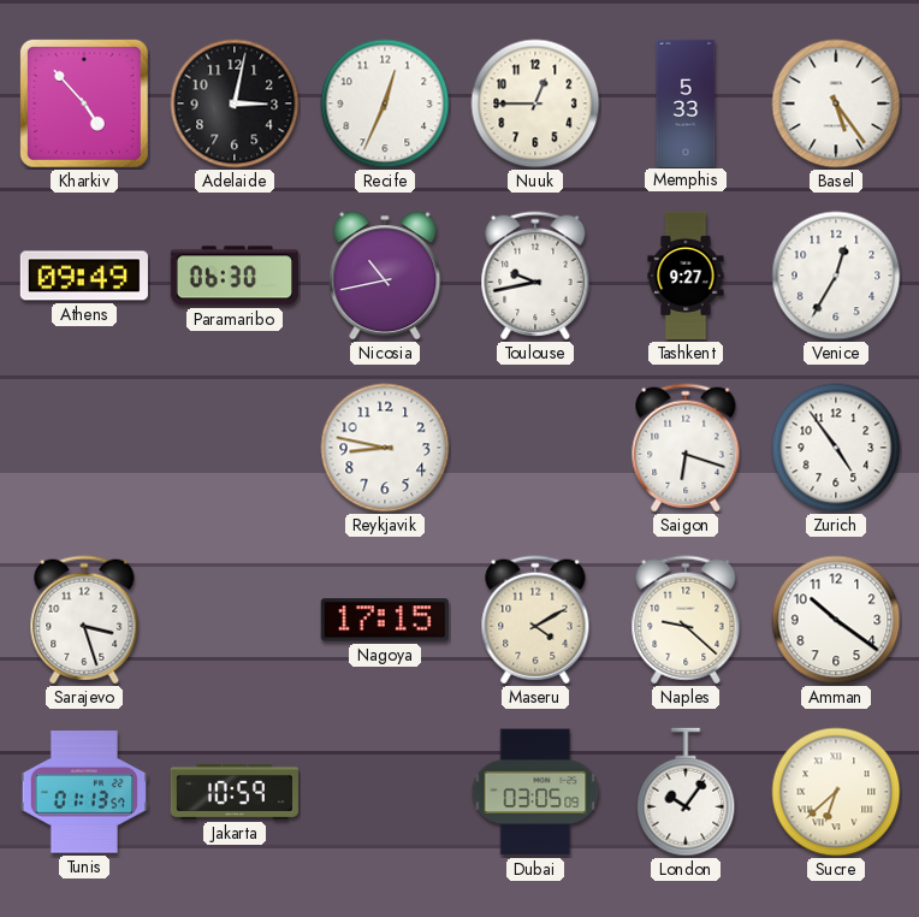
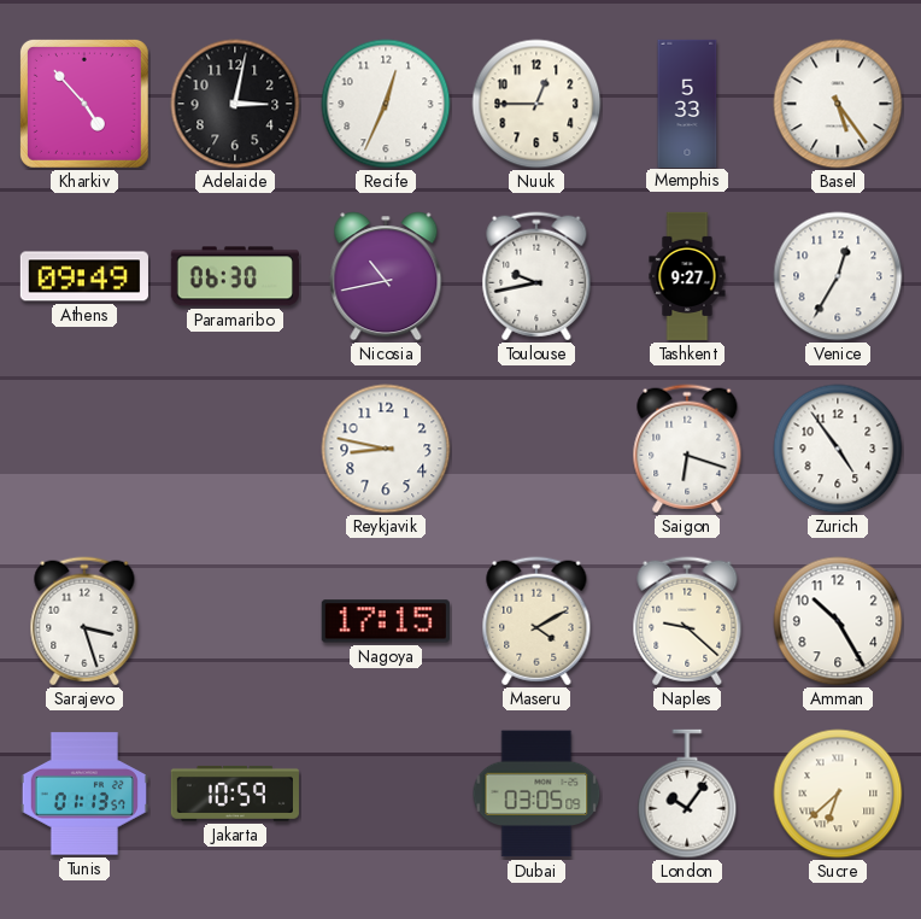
Amman: 10:21 -> 10:25 (838, 621)
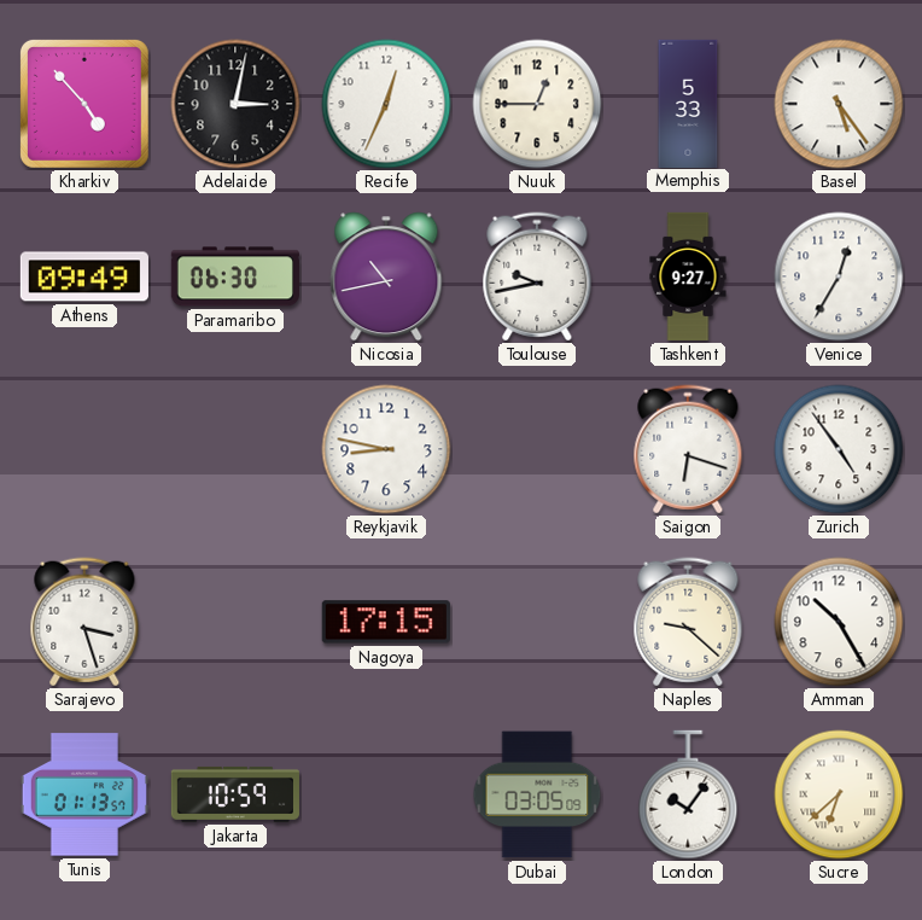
Maseru: 4:10 -> none (536, 621)
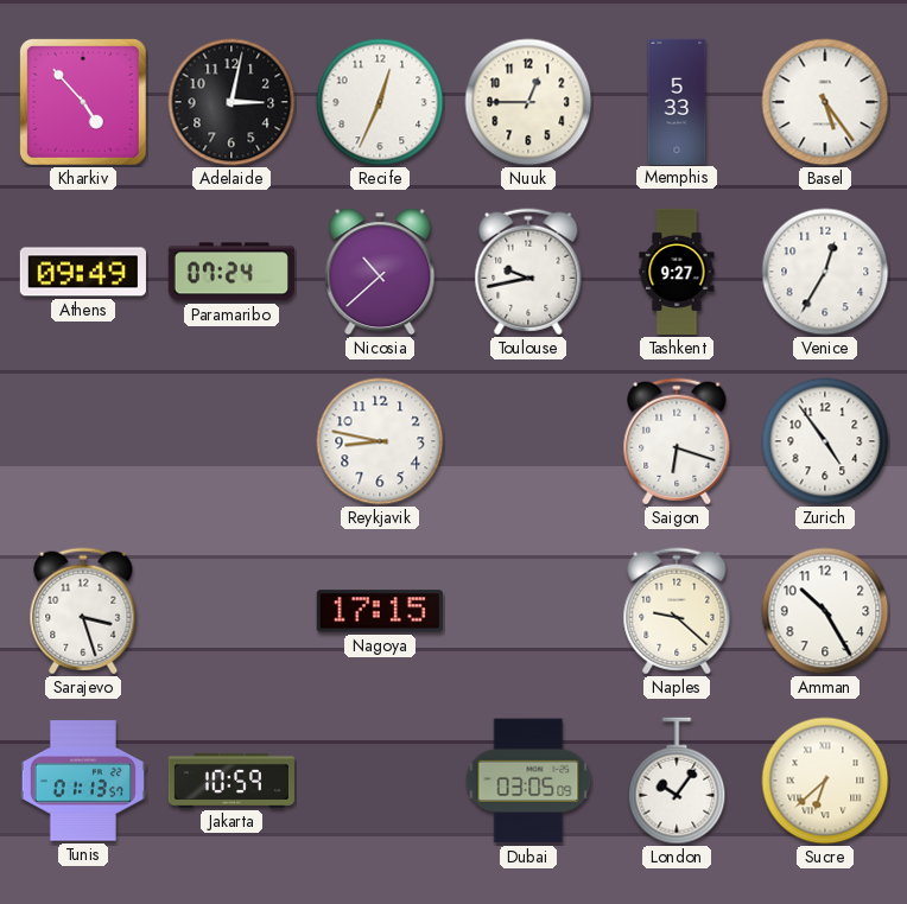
Paramaribo: 06:30 -> 07:24 (231, 272)
Nicosia: 10:43 -> 10:38 (380, 272)
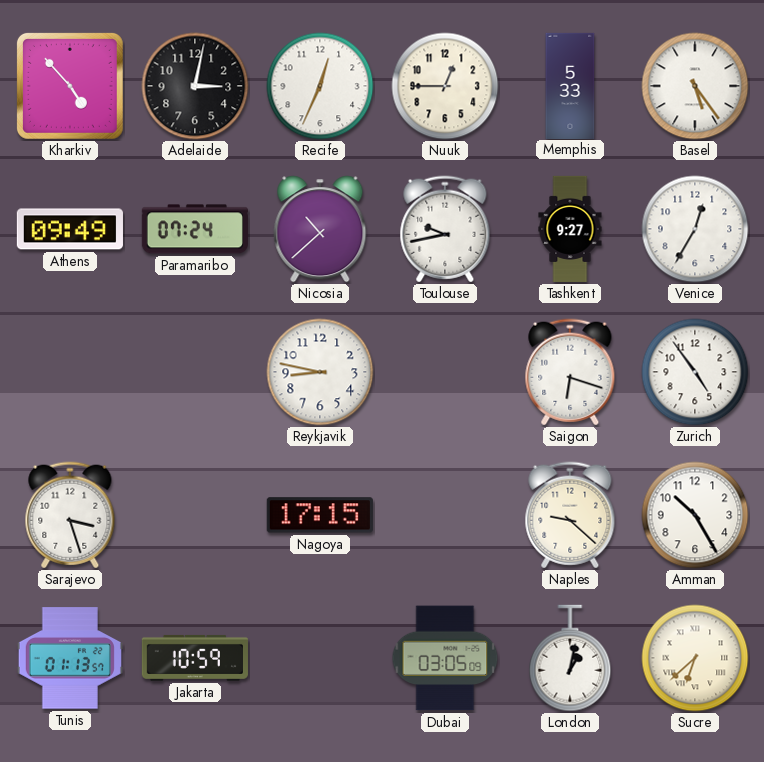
London: 10:06 -> 1:02 (570, 658)
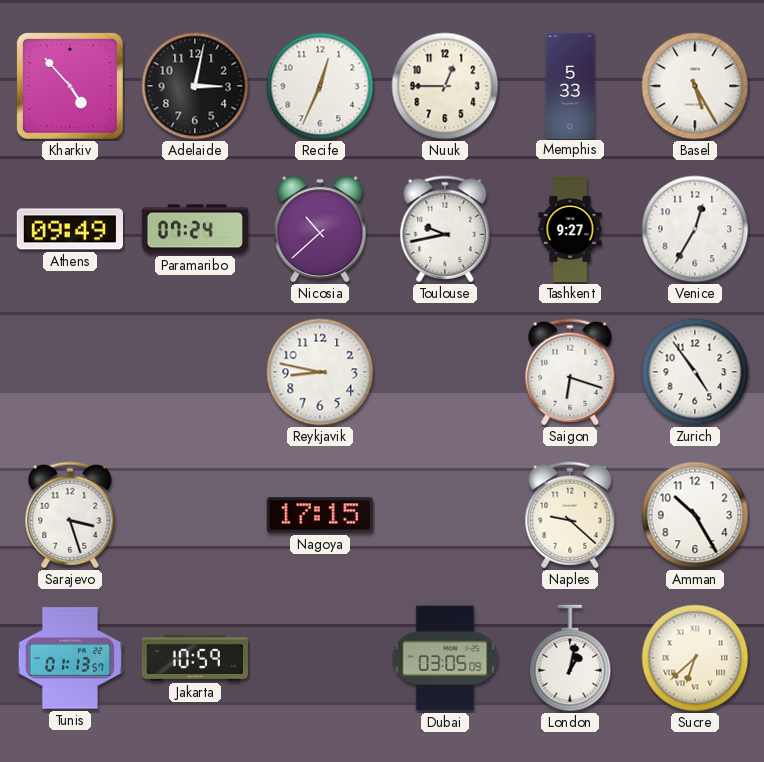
Basel: 5:24 -> 5:25 (695, 86)
